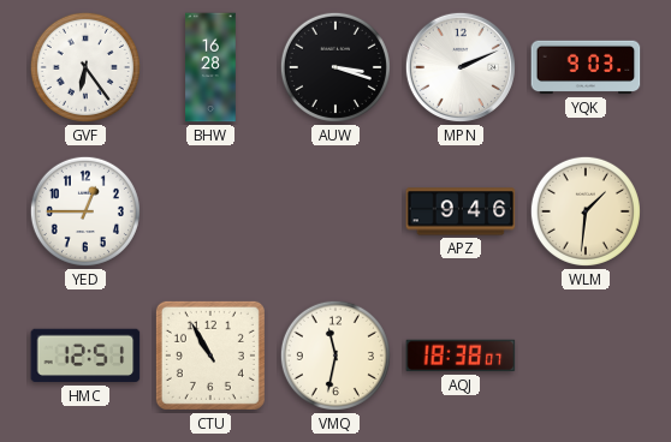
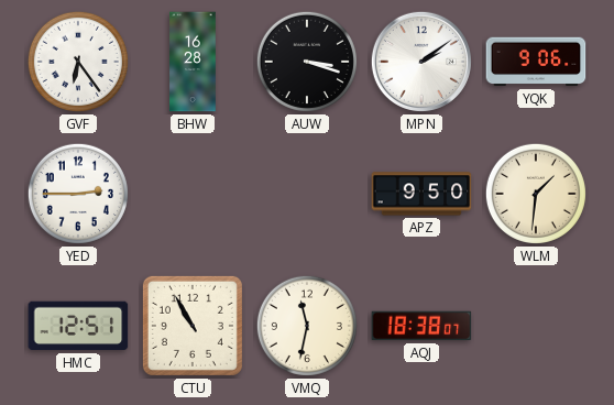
MPN: 2:11 -> 2:09 (421, 62)
YQK: 9:03 -> 9:06 (536, 62)
YED: 12:45 -> 2:45 (78, 194)
APZ: 9:46 -> 9:50 (421, 194)
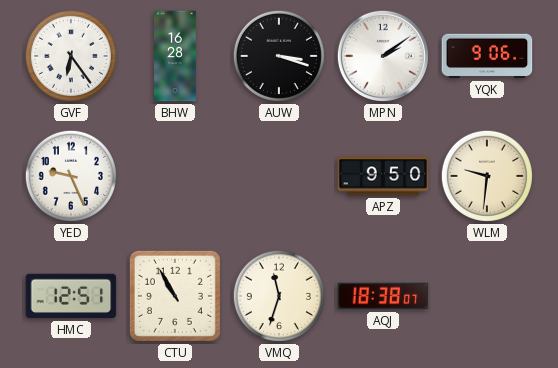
YED: 2:45 -> 9:26 (71, 176)
WLM: 1:31 -> 9:31 (487, 176)
VMQ: 11:32 -> 11:33 (279, 296)
